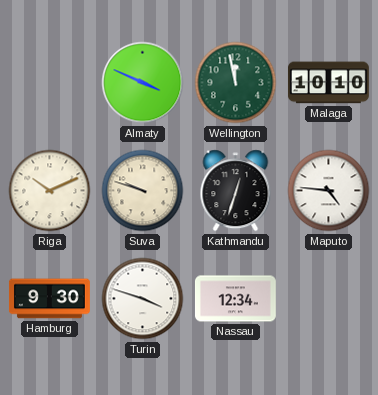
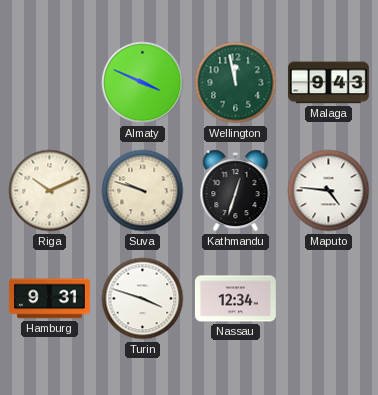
Malaga: 10:10 -> 9:43 (328, 83)
Hamburg: 9:30 -> 9:31 (49, 299)
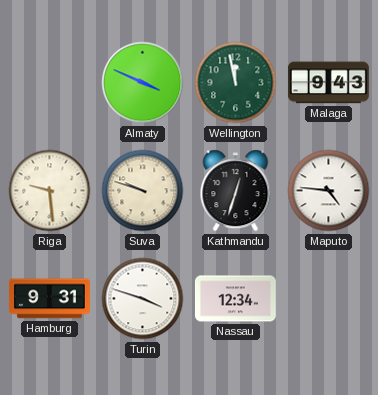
Riga: 10:11 -> 9:29 (50, 191)
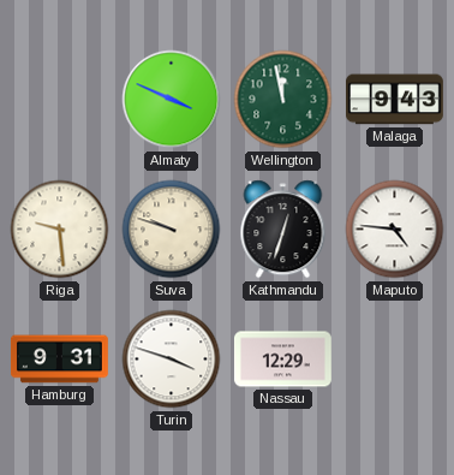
Nassau: 12:34 -> 12:29 (282, 360)
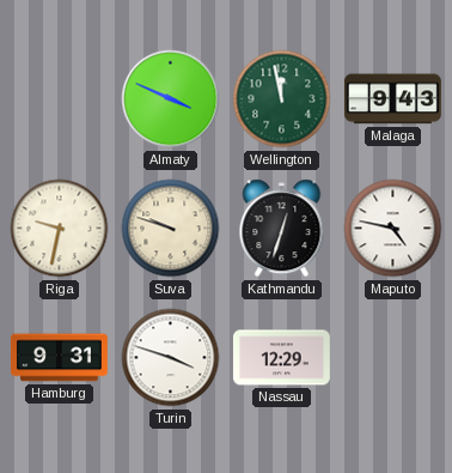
Riga: 9:29 -> 9:32 (60, 229)
Maputo: 4:46 -> 4:47 (393, 229)
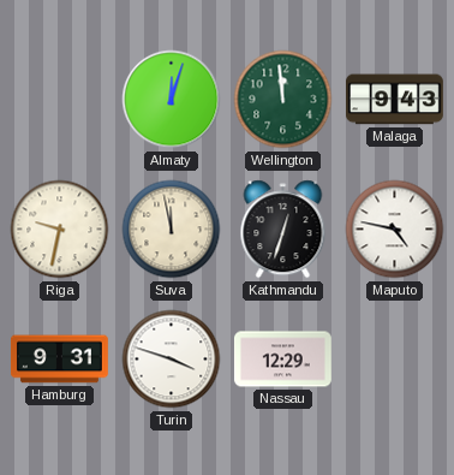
Almaty: 3:49 -> 12:03 (172, 100)
Wellington: 11:58 -> 11:59 (283, 100)
Suva: 9:48 -> 11:58 (172, 230)
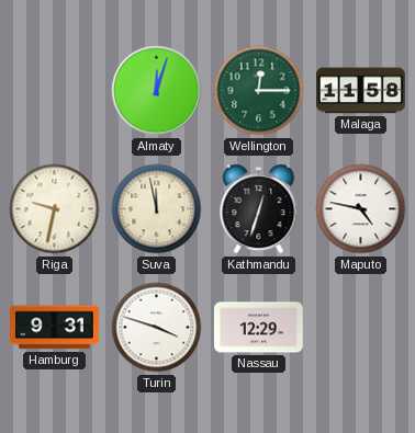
Wellington: 11:59 -> 12:15 (259, 91)
Malaga: 9:43 -> 11:58 (360, 91)
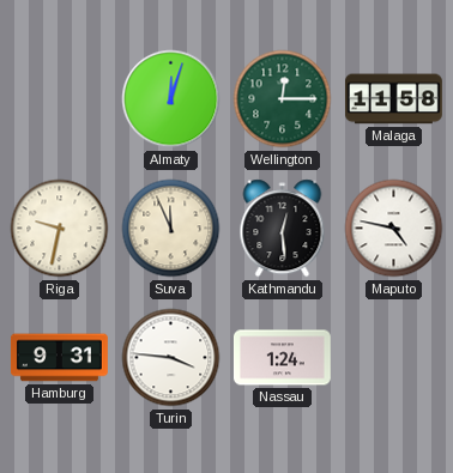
Suva: 11:58 -> 11:56 (171, 229)
Kathmandu: 12:33 -> 12:29 (283, 229)
Turin: 3:48 -> 3:46 (171, 358)
Nassau: 12:29 -> 1:24 (282, 358)
